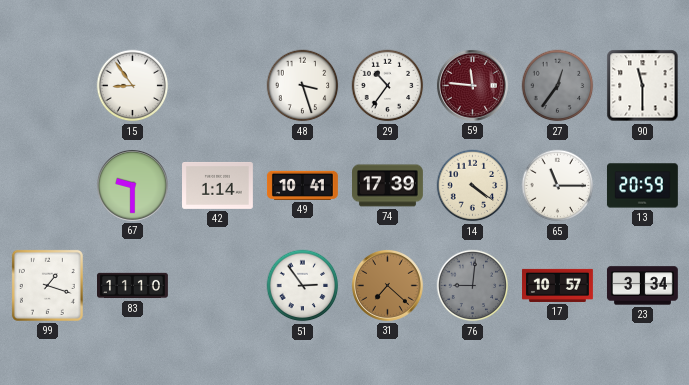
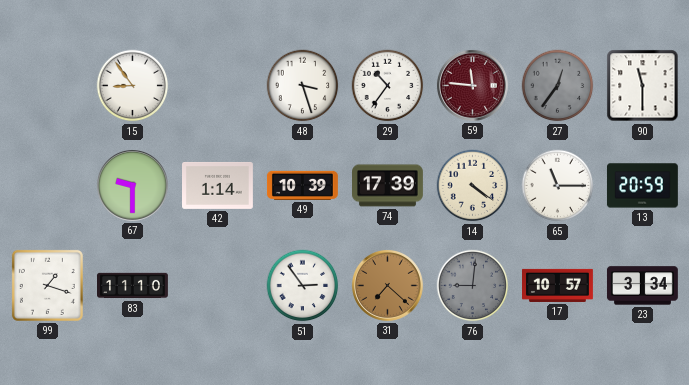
49: 10:41 -> 10:39 (302, 185)
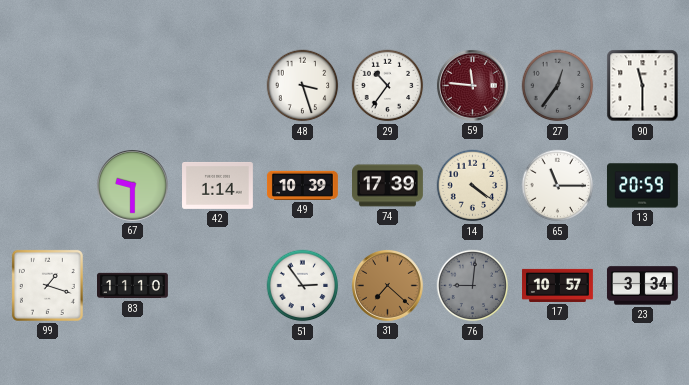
15: 8:54 -> none (133, 86)
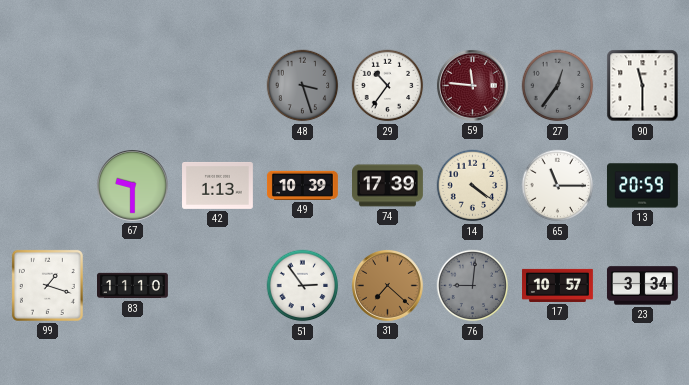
48 dial: white -> grey (303, 86)
42: 1:14 -> 1:13 (218, 185)
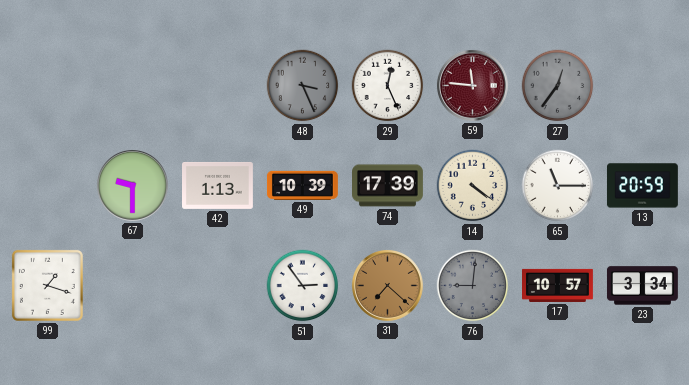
48: 3:27 -> 3:26 (303, 86)
29: 10:36 -> 12:26 (388, 86)
90: 11:30 -> none (643, 86)
83: 11:10 -> none (133, 286)
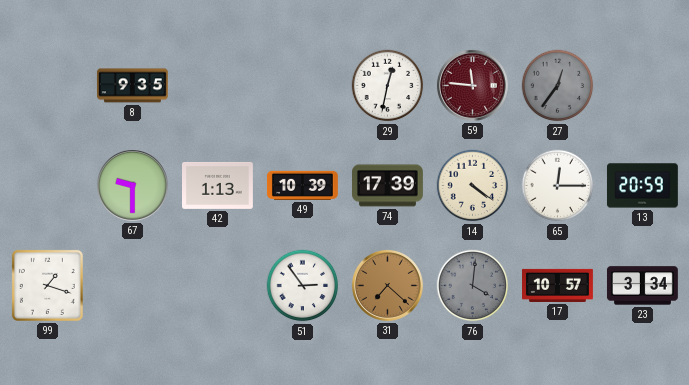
8: none -> 9:35 (132, 86)
48: 3:26 -> none (303, 86)
29: 12:26 -> 12:32 (388, 86)
65: 11:15 -> 12:15 (558, 186)
76: 9:01 -> 4:01 (473, 286)
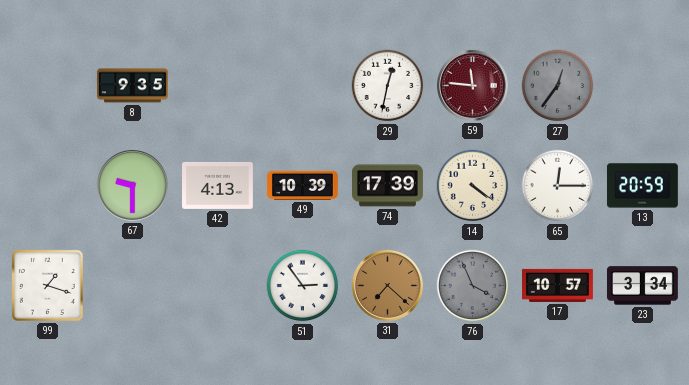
42: 1:13 -> 4:13 (218, 185)
76: 4:01 -> 3:56 (473, 286)
